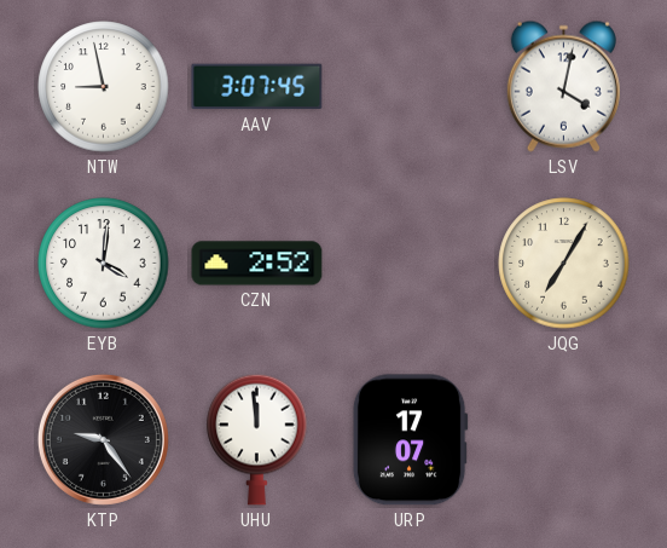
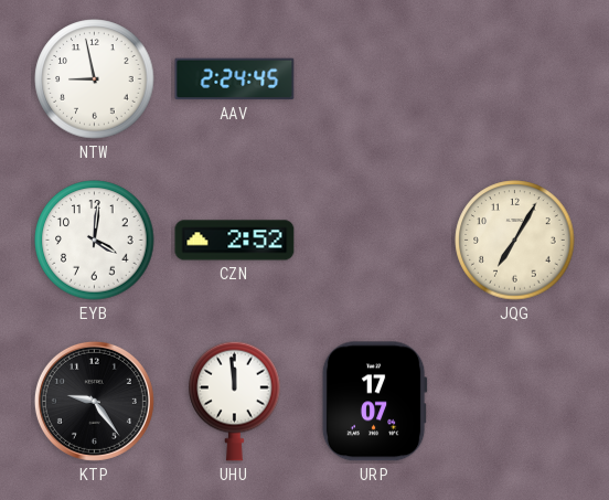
AAV: 3:07 -> 2:24 (235, 79)
LSV: 4:02 -> none (563, 86)
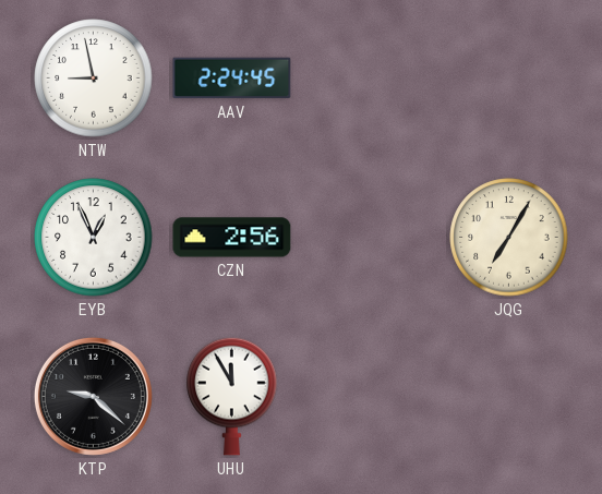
EYB: 4:01 -> 12:56 (94, 238)
CZN: 2:52 -> 2:56 (232, 238)
KTP: 9:24 -> 9:22 (93, 396)
UHU: 11:59 -> 11:55 (232, 396)
URP: 17:07 -> none (374, 402)
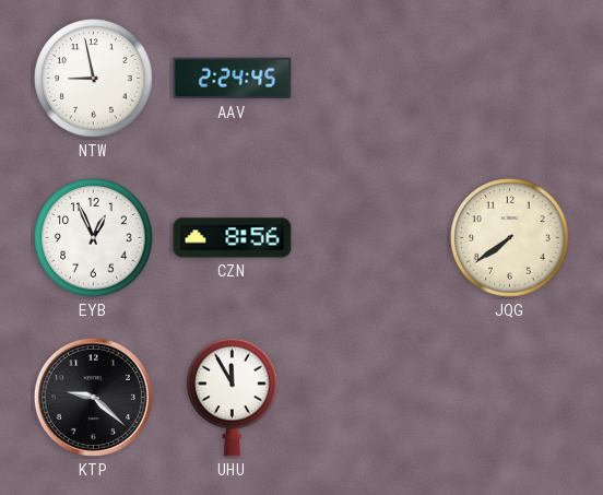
CZN: 2:56 -> 8:56 (233, 238)
JQG: 7:05 -> 7:39 (510, 238)
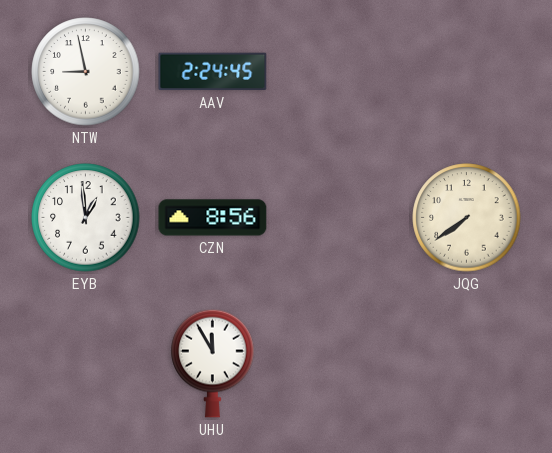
EYB: 12:56 -> 12:59 (86, 218)
KTP: 9:22 -> none (93, 397)
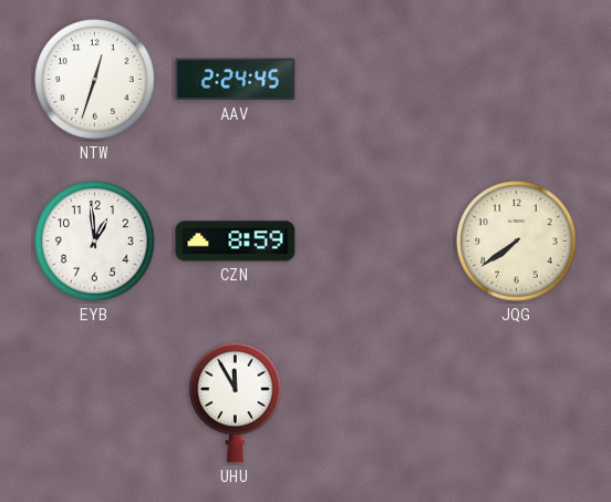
NTW: 8:58 -> 12:33 (95, 80)
CZN: 8:56 -> 8:59 (236, 242)
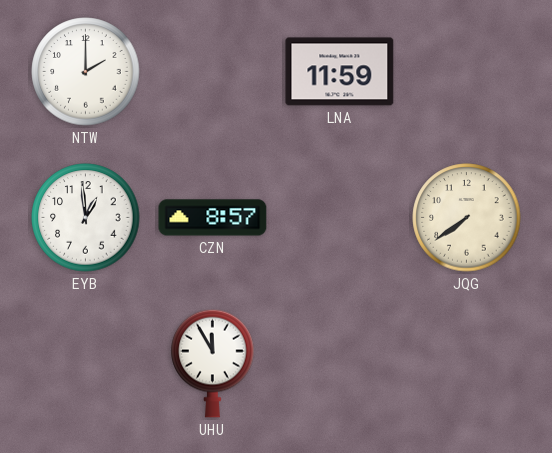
NTW: 12:33 -> 2:00 (86, 72)
AAV: 2:24 -> none (236, 80)
LNA: none -> 11:59 (340, 72)
CZN: 8:59 -> 8:57 (213, 218)
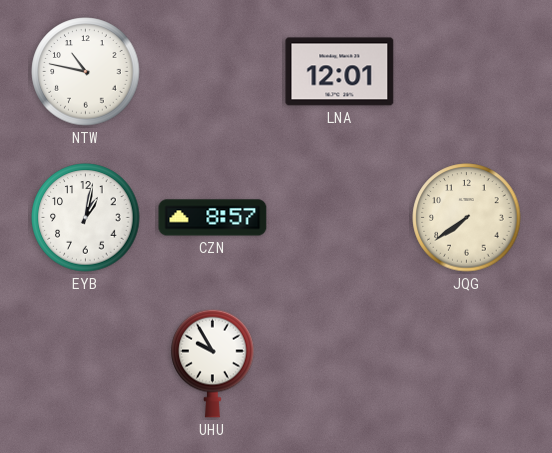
NTW: 2:00 -> 10:47 (86, 72)
LNA: 11:59 -> 12:01 (340, 72)
EYB: 12:59 -> 1:02 (86, 218)
UHU: 11:55 -> 9:55 (213, 363)
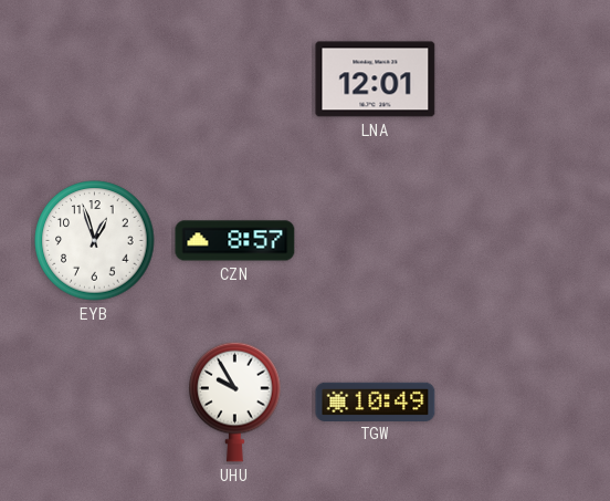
NTW: 10:47 -> none (86, 72)
EYB: 1:02 -> 12:57 (95, 241)
JQG: 7:39 -> none (467, 218)
TGW: none -> 10:49 (376, 401)
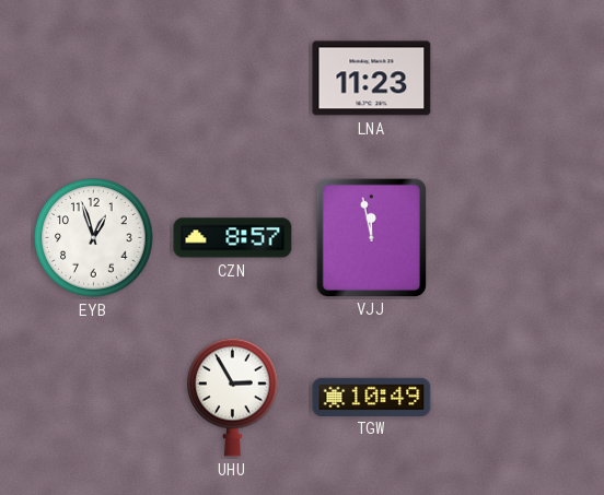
LNA: 12:01 -> 11:23 (372, 79)
VJJ: none -> 11:58 (371, 237)
UHU: 9:55 -> 2:55 (233, 397)
